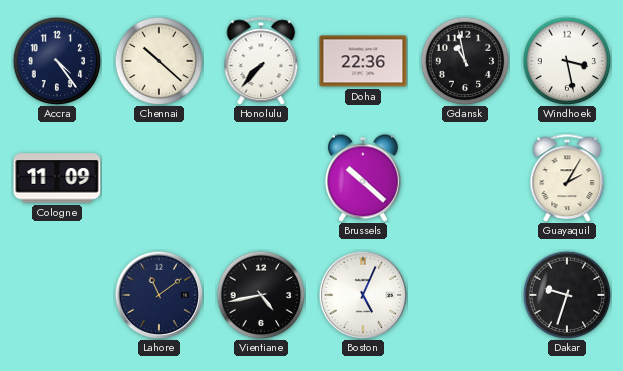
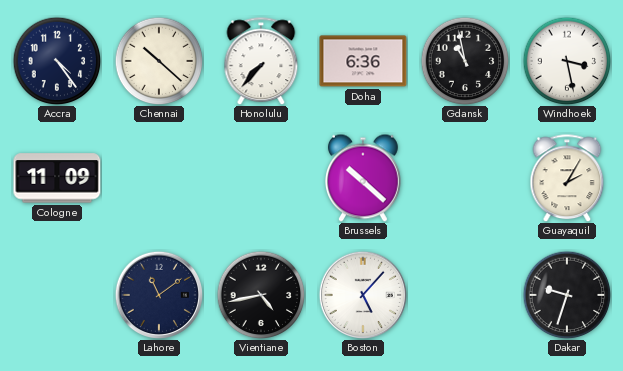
Doha: 22:36 -> 6:36 (363, 61)
Boston: 5:04 -> 5:07 (363, 295)
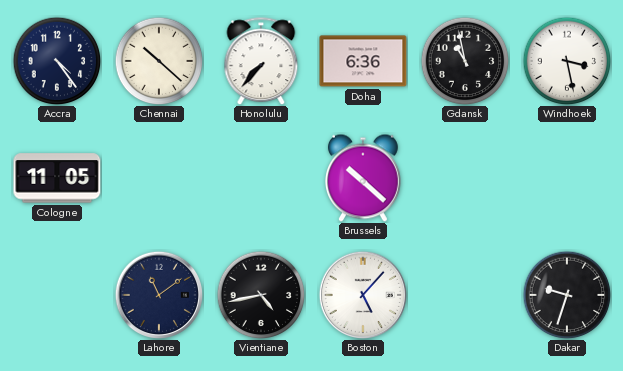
Cologne: 11:09 -> 11:05 (57, 178)
Guayaquil: 2:05 -> none (567, 178)
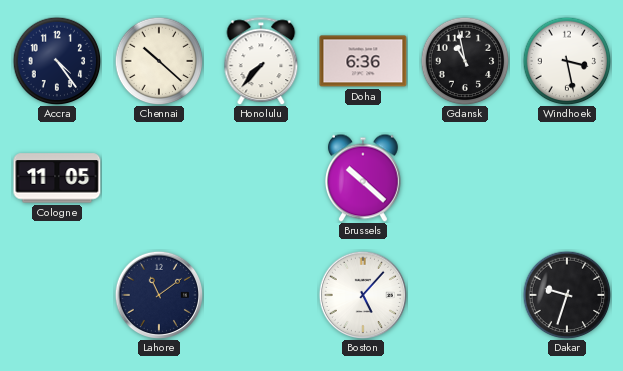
Vientiane: 4:43 -> none (261, 295)
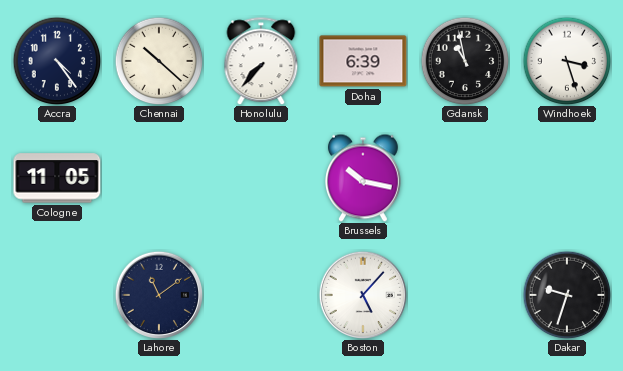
Doha: 6:36 -> 6:39 (363, 61)
Windhoek: 3:28 -> 3:27 (567, 61)
Brussels: 10:22 -> 10:17 (363, 178)
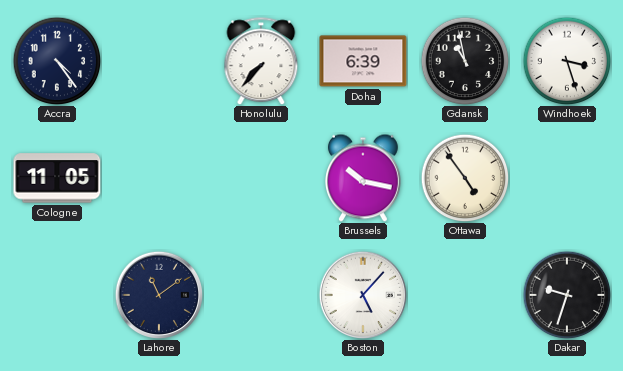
Chennai: 10:22 -> none (159, 61)
Ottawa: none -> 4:54 (465, 178)
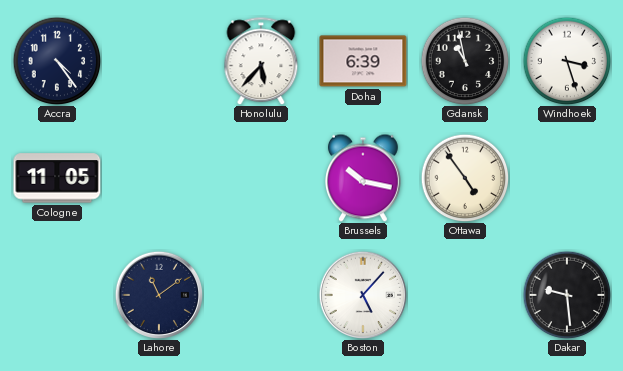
Honolulu: 7:37 -> 5:37 (261, 61)
Dakar: 9:33 -> 9:29 (567, 295)
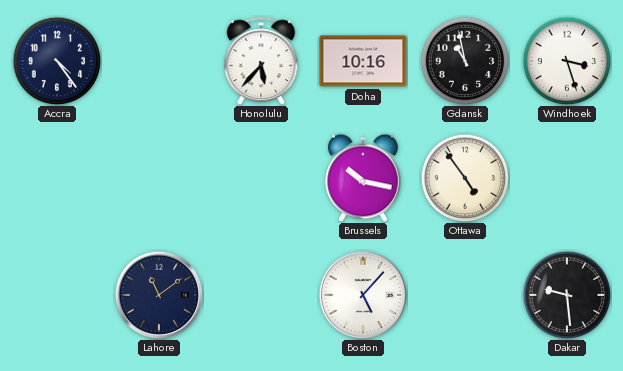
Doha: 6:39 -> 10:16 (363, 61)
Cologne: 11:05 -> none (57, 178)
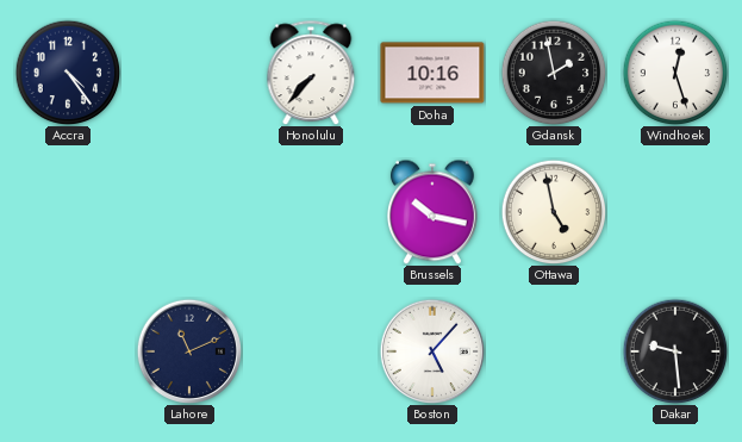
Honolulu: 5:37 -> 7:37 (311, 73)
Gdansk: 10:58 -> 1:58 (554, 73)
Windhoek: 3:27 -> 12:27 (675, 73)
Ottawa: 4:54 -> 4:58 (554, 212)
Lahore: 11:09 -> 11:11 (189, 351)
